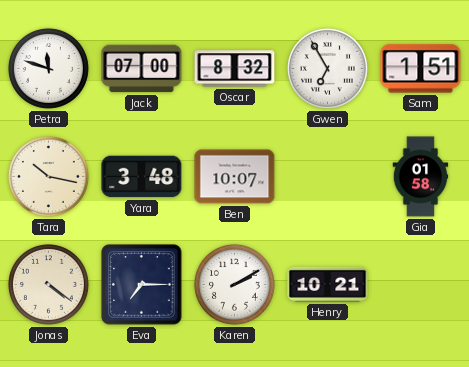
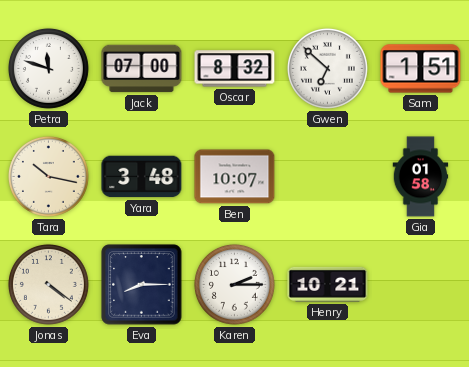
Gwen: 6:55 -> 6:52 (327, 68)
Eva: 7:15 -> 8:15 (142, 285)
Karen: 2:10 -> 2:15 (234, 284)
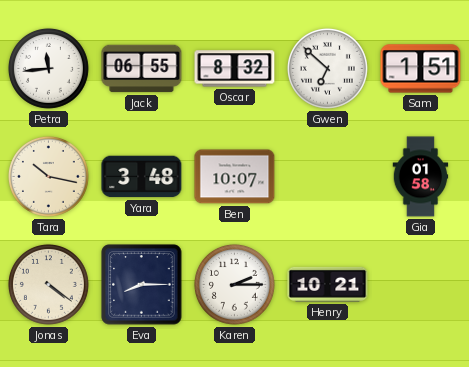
Petra: 11:48 -> 11:44 (48, 68)
Jack: 07:00 -> 06:55 (142, 69)
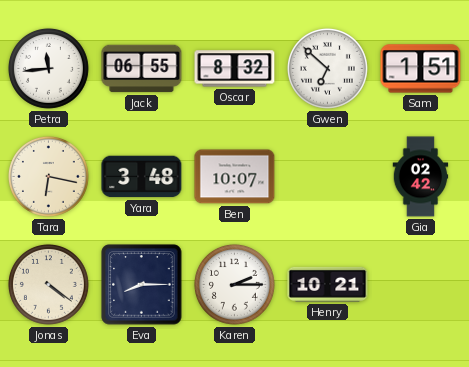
Tara: 10:17 -> 6:17 (48, 176)
Gia: 01:58 -> 02:42 (421, 177)
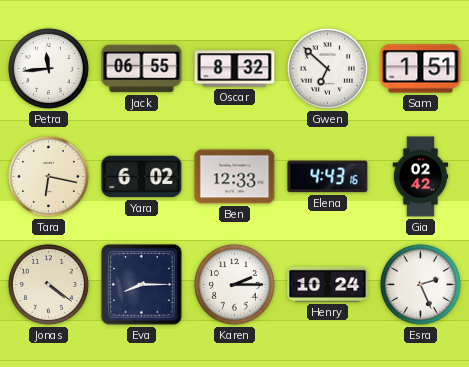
Yara: 3:48 -> 6:02 (142, 177)
Ben: 10:07 -> 12:33 (235, 177)
Elena: none -> 4:43 (328, 177)
Henry: 10:21 -> 10:24 (328, 284)
Esra: none -> 2:26 (420, 284)
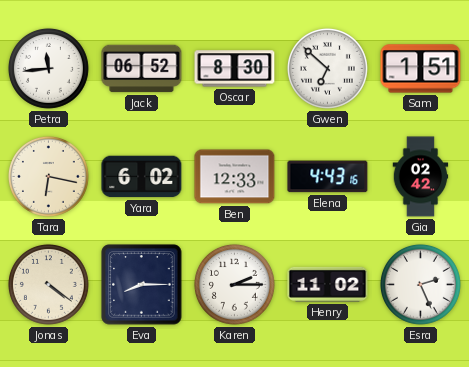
Jack: 06:55 -> 06:52 (142, 69)
Oscar: 8:32 -> 8:30 (235, 69)
Henry: 10:24 -> 11:02 (328, 284)
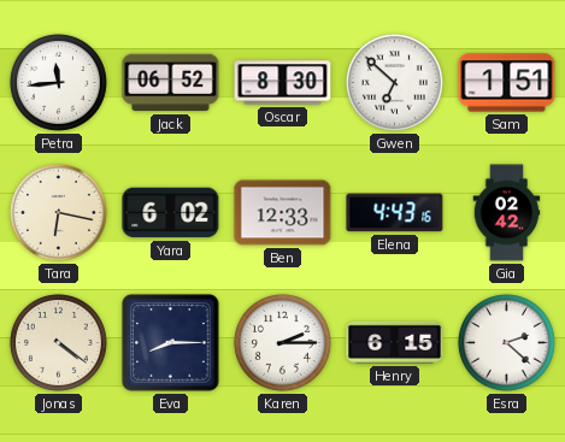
Henry: 11:02 -> 6:15 (395, 342)
Esra: 2:26 -> 2:22 (506, 342)
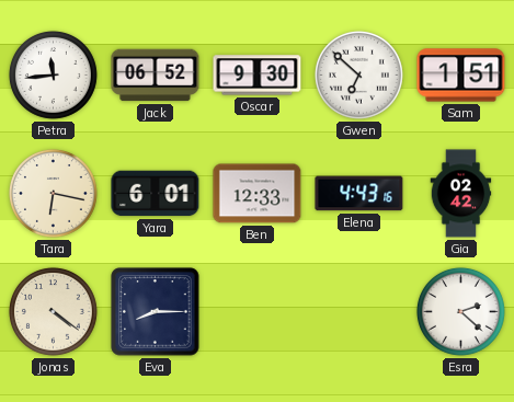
Oscar: 8:30 -> 9:30 (258, 76)
Yara: 6:02 -> 6:01 (156, 194)
Karen: 2:15 -> none (282, 342)
Henry: 6:15 -> none (395, 342)
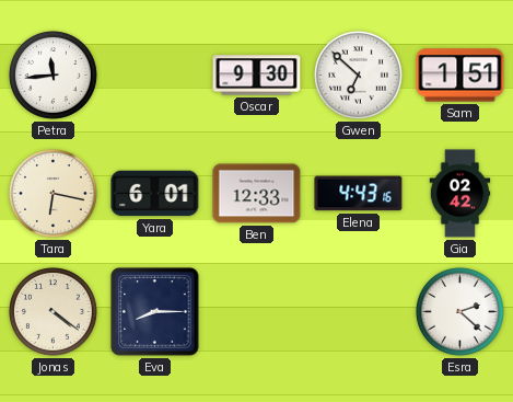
Jack: 06:52 -> none (156, 76)
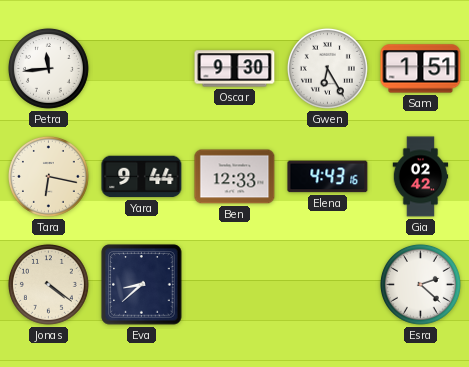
Gwen: 6:52 -> 6:25 (327, 68)
Yara: 6:01 -> 9:44 (142, 177)
Eva: 8:15 -> 8:38 (142, 285)
